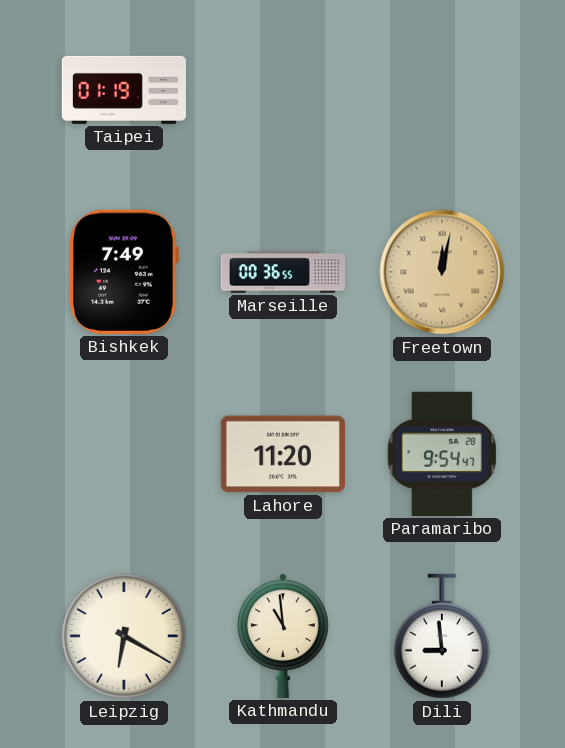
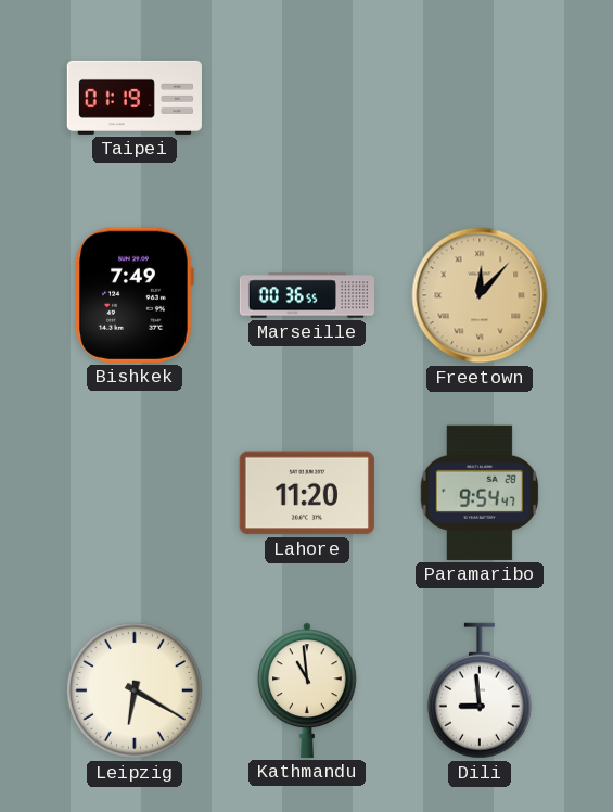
Freetown: 12:02 -> 12:07 (480, 295)
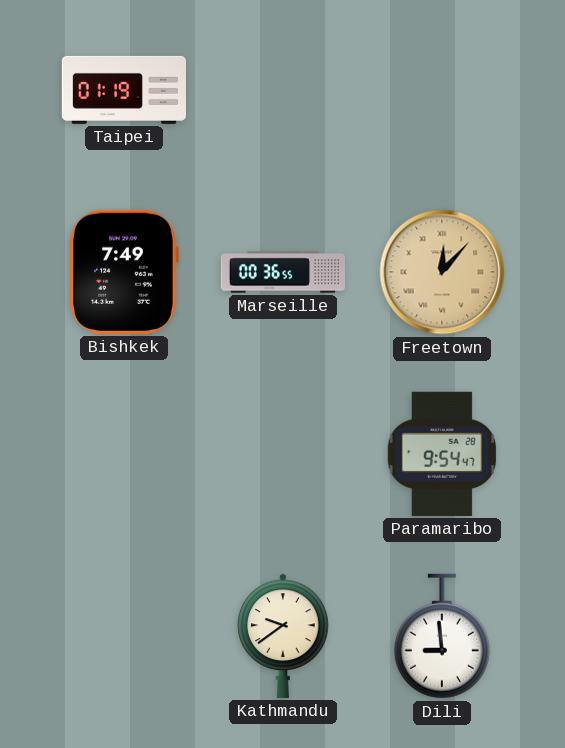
Lahore: 11:20 -> none (307, 493)
Leipzig: 6:20 -> none (135, 690)
Kathmandu: 10:59 -> 9:39 (284, 636)
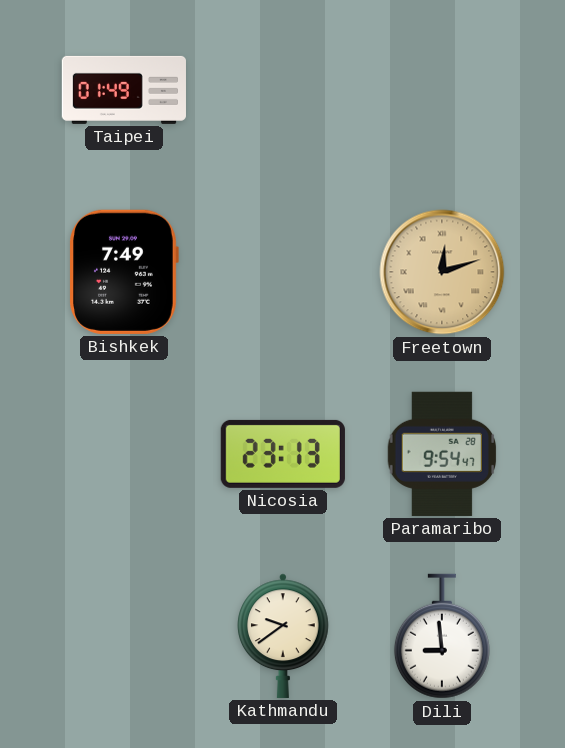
Taipei: 01:19 -> 01:49 (124, 90)
Marseille: 00:36 -> none (283, 272)
Freetown: 12:07 -> 12:12 (442, 272)
Nicosia: none -> 23:13 (283, 454)
